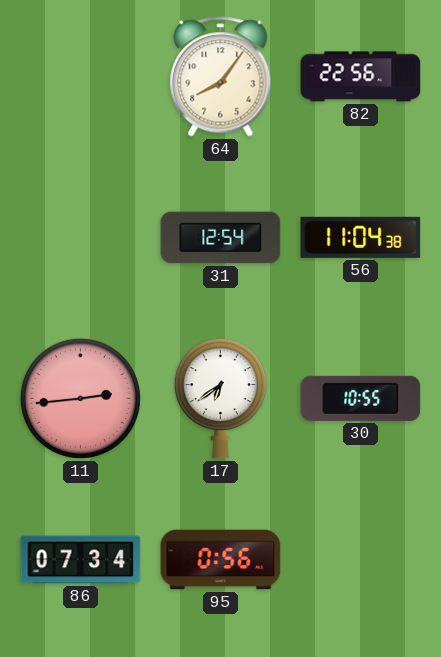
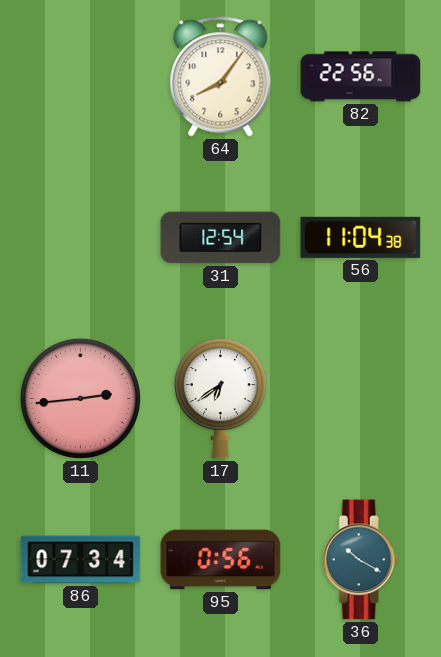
30: 10:55 -> none (361, 398)
36: none -> 10:20 (360, 560)
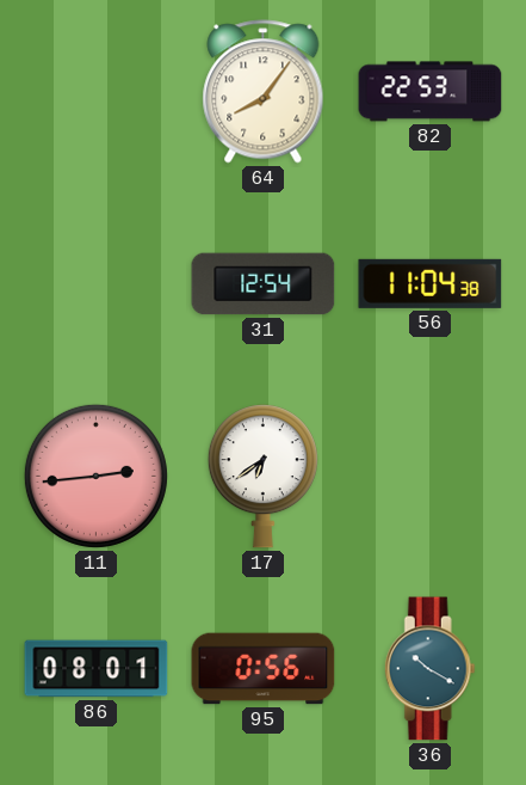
82: 22:56 -> 22:53 (431, 92)
86: 07:34 -> 08:01 (97, 669)
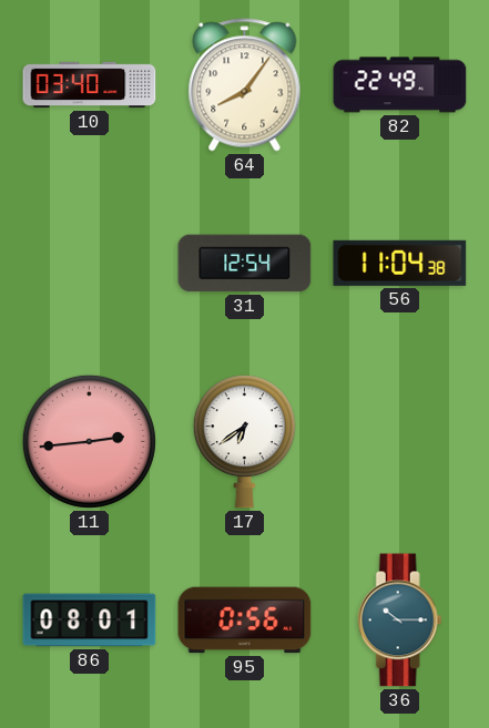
10: none -> 03:40 (90, 85)
82: 22:53 -> 22:49 (400, 85)
36: 10:20 -> 10:15 (399, 621)
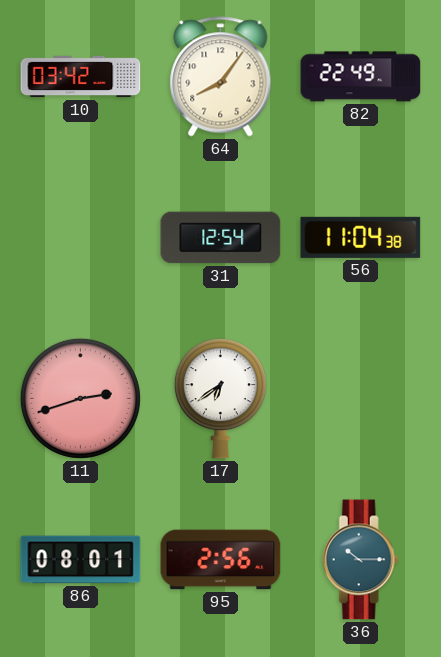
10: 03:40 -> 03:42 (81, 77)
11: 2:44 -> 2:42 (80, 398)
95: 0:56 -> 2:56 (221, 560)
